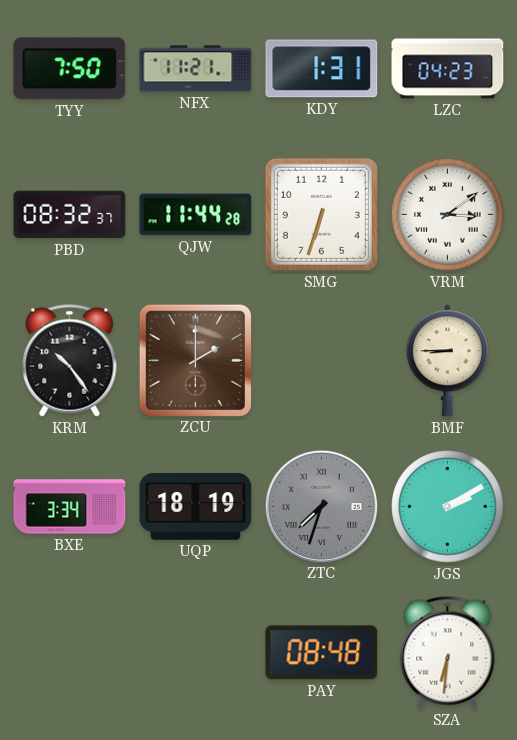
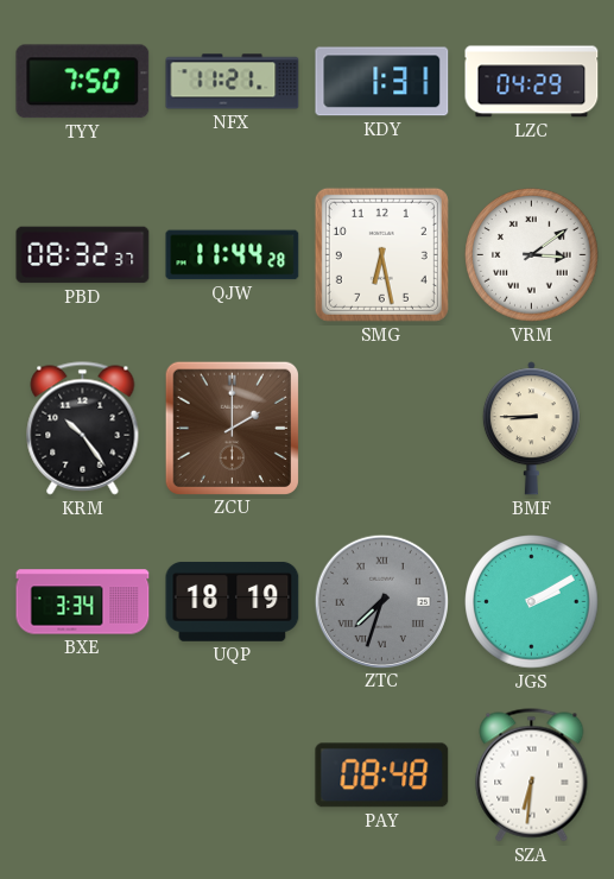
LZC: 04:23 -> 04:29 (532, 82)
SMG: 6:33 -> 6:28 (381, 254)
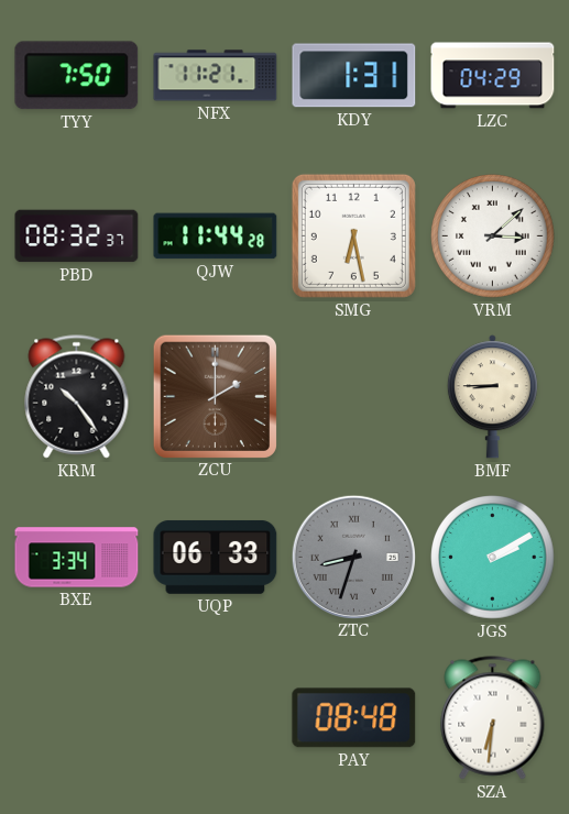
VRM: 3:09 -> 3:08 (493, 237)
UQP: 18:19 -> 06:33 (216, 557)
ZTC: 7:33 -> 8:33 (353, 557)
